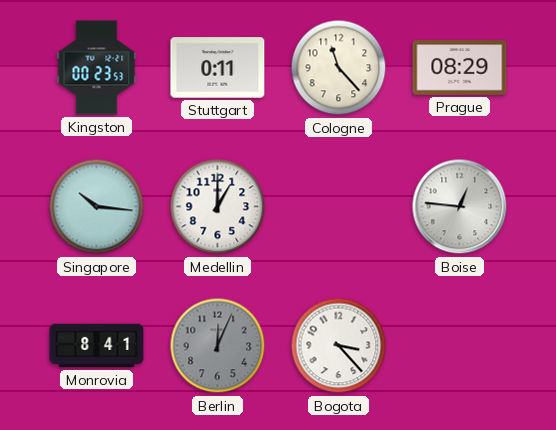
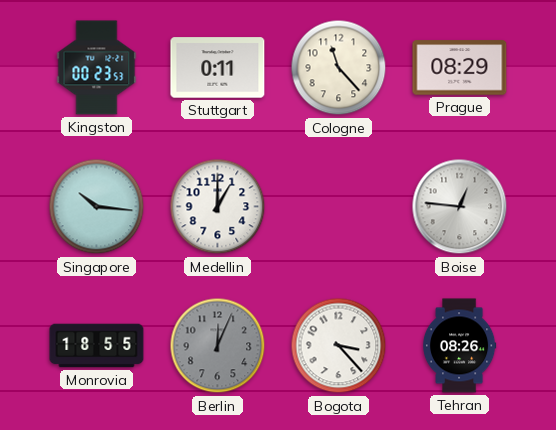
Monrovia: 8:41 -> 18:55 (97, 346)
Tehran: none -> 08:26 (459, 346)
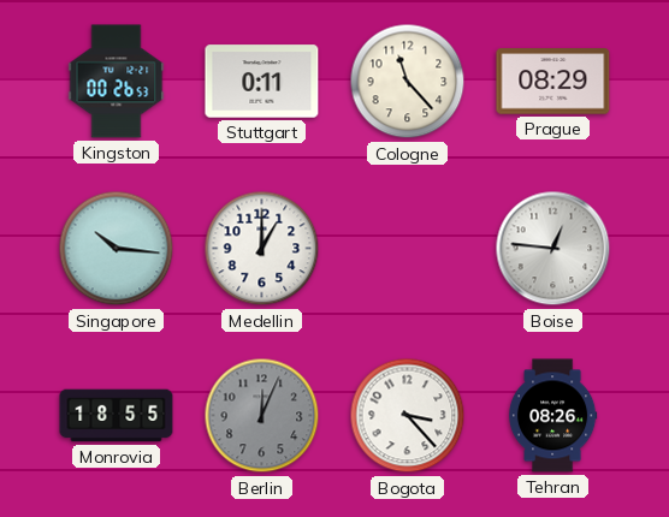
Kingston: 00:23 -> 00:26 (117, 82)
